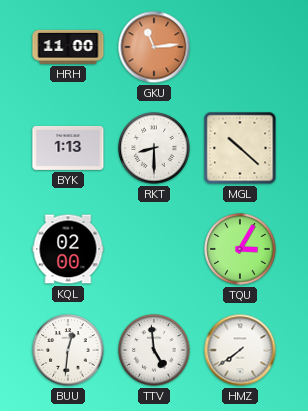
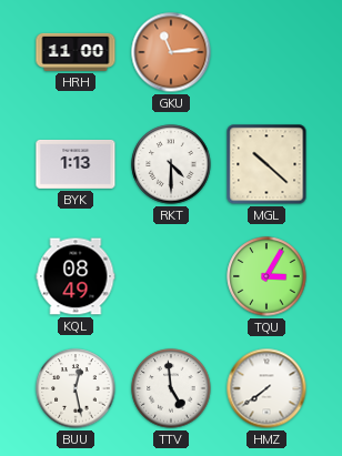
RKT: 8:30 -> 4:30 (171, 164)
KQL: 02:00 -> 08:49 (76, 276)
BUU: 12:31 -> 12:28 (76, 388)
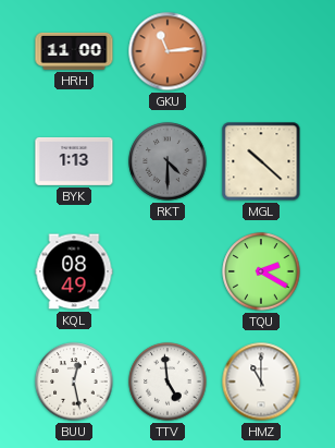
RKT dial: white -> grey (167, 161)
TQU: 3:05 -> 2:20 (261, 271)
HMZ: 7:39 -> 11:00 (261, 382)
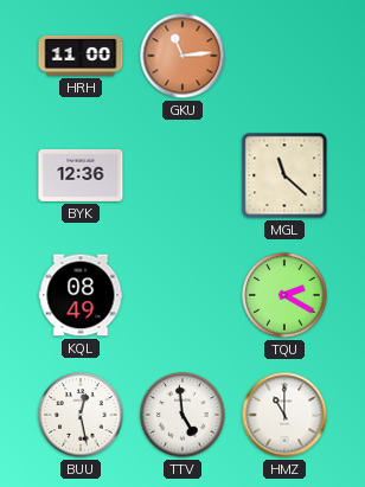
BYK: 1:13 -> 12:36 (81, 175)
RKT: 4:30 -> none (167, 161)
MGL: 10:22 -> 11:22 (284, 175)
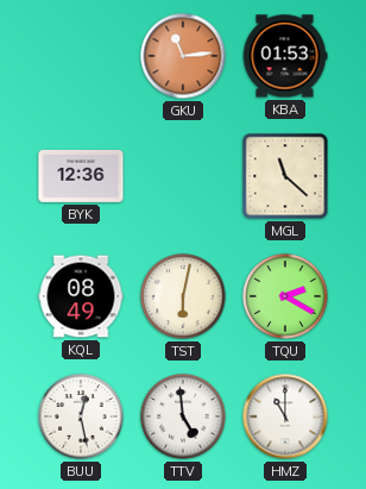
HRH: 11:00 -> none (81, 56)
KBA: none -> 01:53 (285, 56)
TST: none -> 6:02 (183, 296)
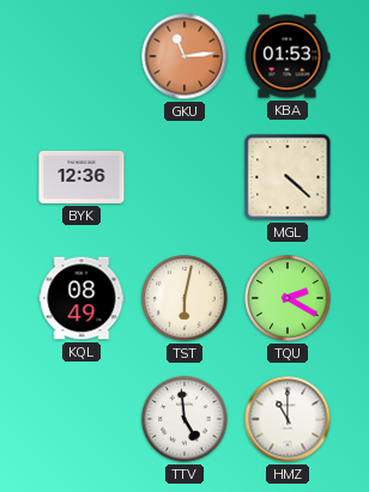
MGL: 11:22 -> 4:22 (288, 177)
BUU: 12:28 -> none (81, 416)
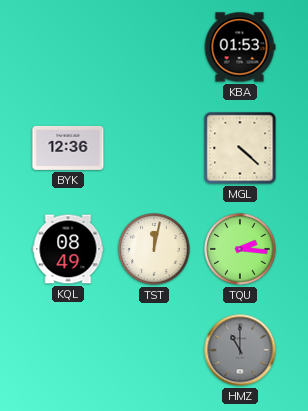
GKU: 11:14 -> none (184, 56)
TST: 6:02 -> 12:02 (154, 249)
TQU: 2:20 -> 2:16 (240, 249)
TTV: 4:59 -> none (184, 419)
HMZ dial: white -> grey (240, 350)
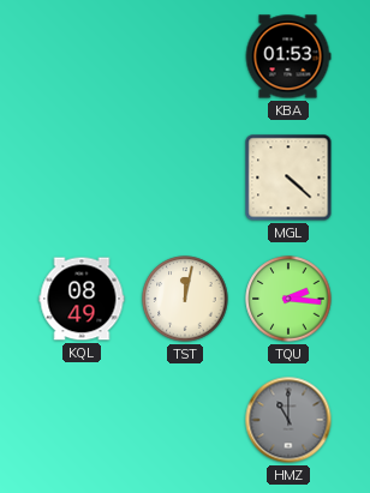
BYK: 12:36 -> none (68, 148)
